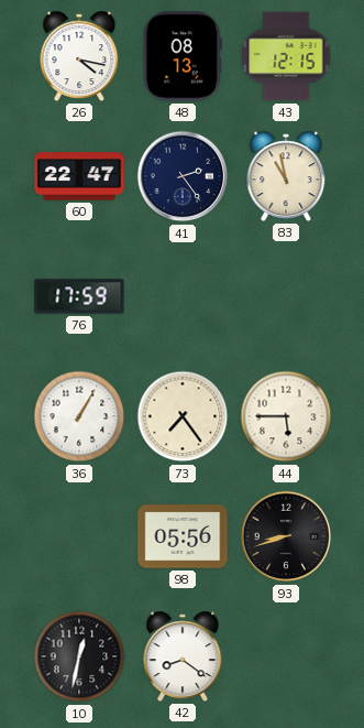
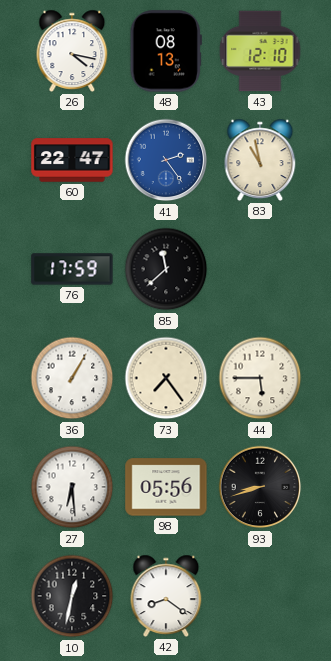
43: 12:15 -> 12:10 (260, 51)
41 dial: navy -> blue (166, 160)
85: none -> 11:38 (166, 269)
27: none -> 6:29 (72, 487)
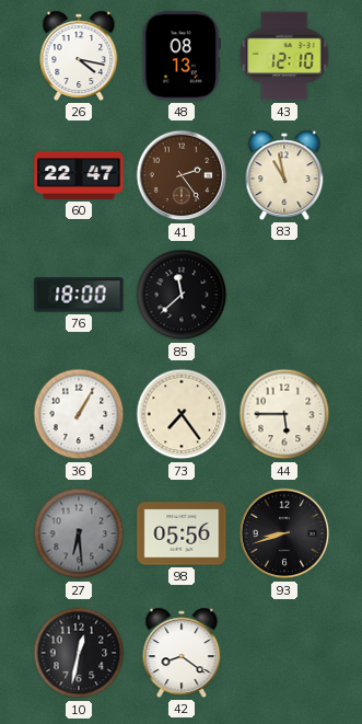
41 dial: blue -> brown (182, 175)
76: 17:59 -> 18:00 (79, 295)
27 dial: white -> grey (79, 533)
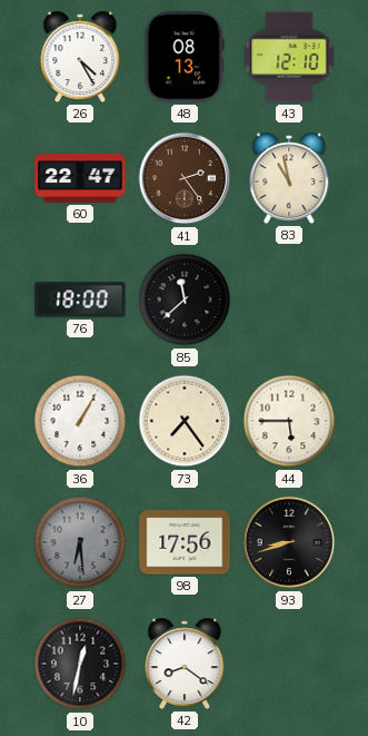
26: 4:17 -> 4:25 (80, 57)
98: 05:56 -> 17:56 (185, 542)
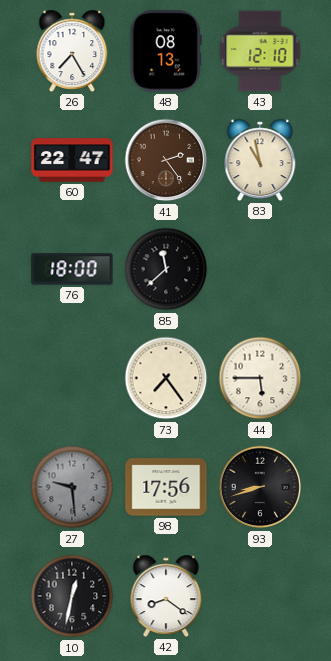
26: 4:25 -> 7:25 (72, 51)
36: 1:05 -> none (80, 421)
27: 6:29 -> 9:29 (72, 487)
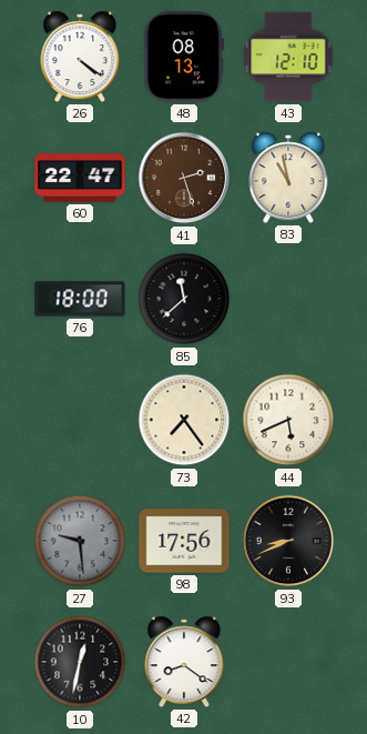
26: 7:25 -> 4:21 (80, 57)
41: 2:24 -> 2:27 (184, 178)
44: 5:45 -> 5:41 (288, 420)
93: 8:42 -> 8:41 (288, 541)
